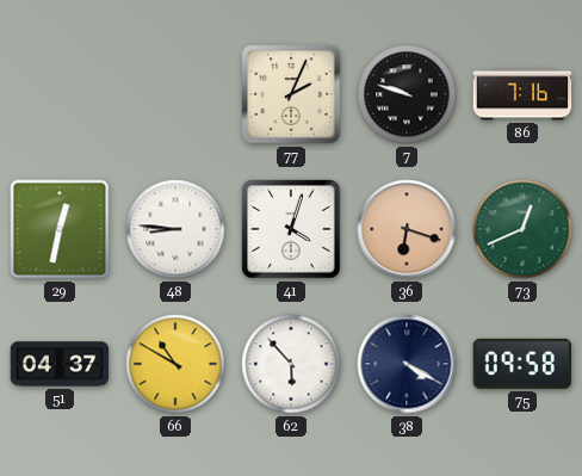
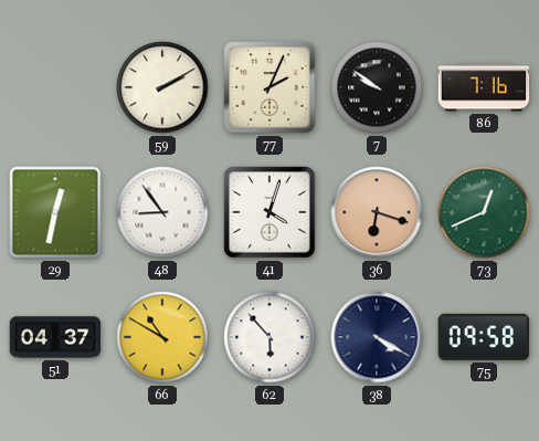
59: none -> 2:10 (162, 87)
7: 9:48 -> 9:51 (377, 87)
48: 8:46 -> 8:54 (162, 212)
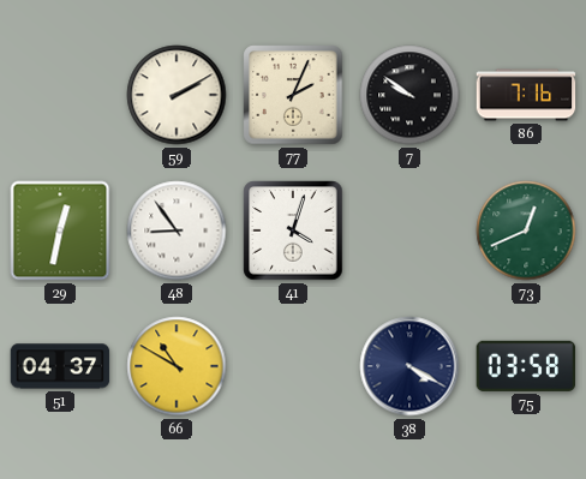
36: 6:18 -> none (377, 212)
62: 5:53 -> none (269, 337)
75: 09:58 -> 03:58 (526, 366)
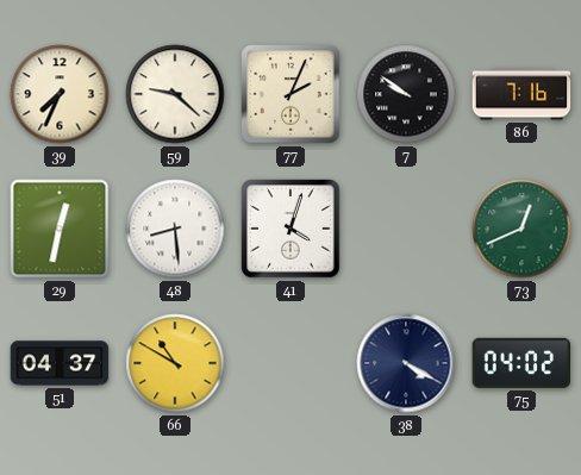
39: none -> 7:34 (60, 94)
59: 2:10 -> 9:22 (175, 94)
48: 8:54 -> 8:29 (175, 229)
75: 03:58 -> 04:02 (521, 363)
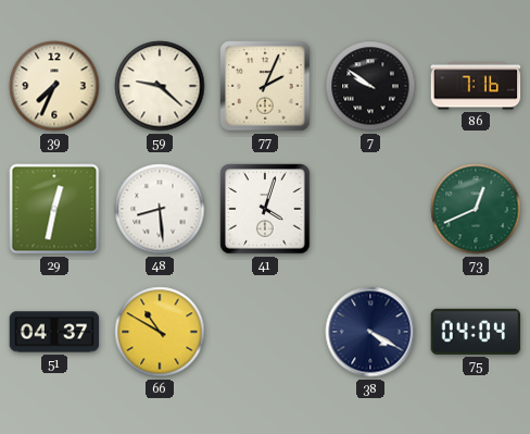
75: 04:02 -> 04:04 (476, 332)
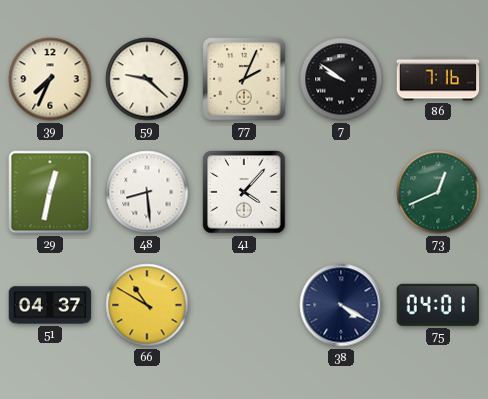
41: 4:03 -> 4:07 (244, 192)
75: 04:04 -> 04:01 (438, 305)
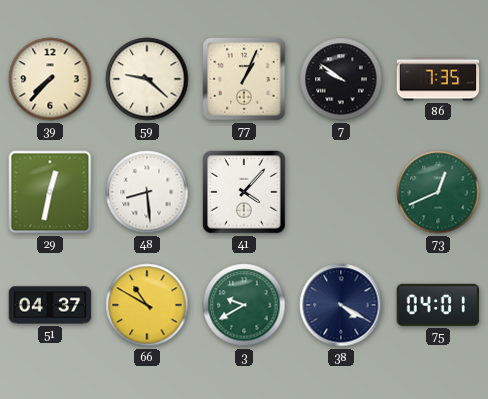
39: 7:34 -> 7:37 (50, 79)
77: 2:04 -> 1:04 (244, 79)
86: 7:16 -> 7:35 (438, 79)
3: none -> 9:40 (244, 305)
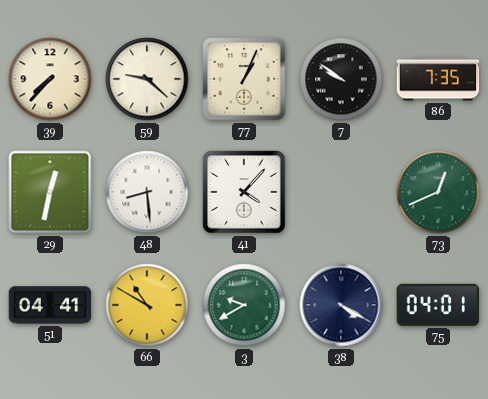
51: 04:37 -> 04:41 (50, 305)
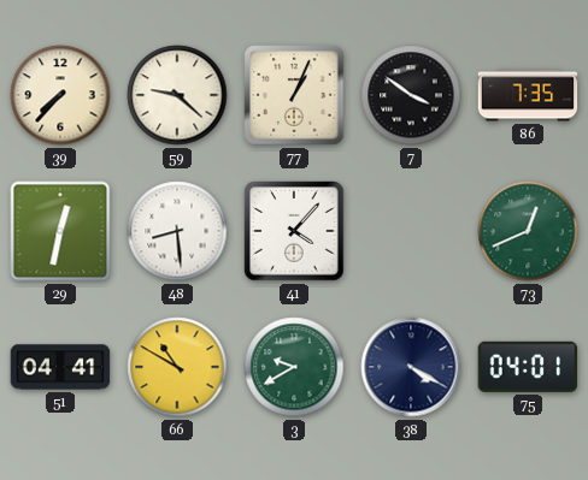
7: 9:51 -> 3:51 (411, 95)
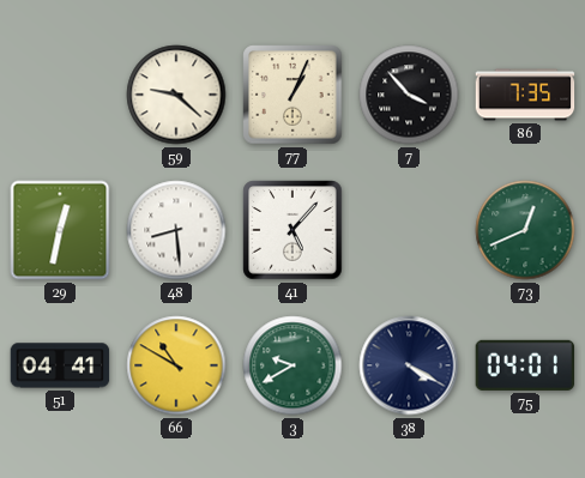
39: 7:37 -> none (60, 95)
7: 3:51 -> 3:53 (409, 95)
41: 4:07 -> 5:07 (292, 230)
